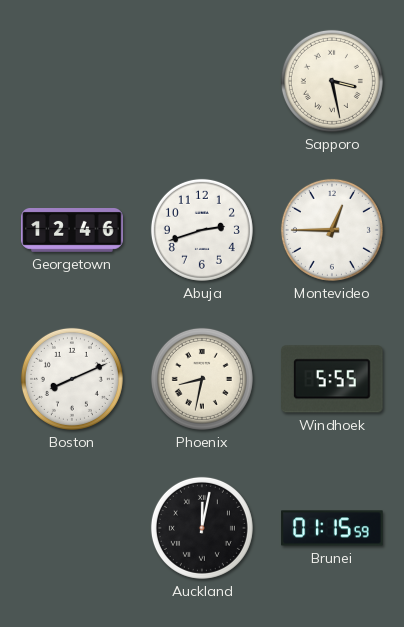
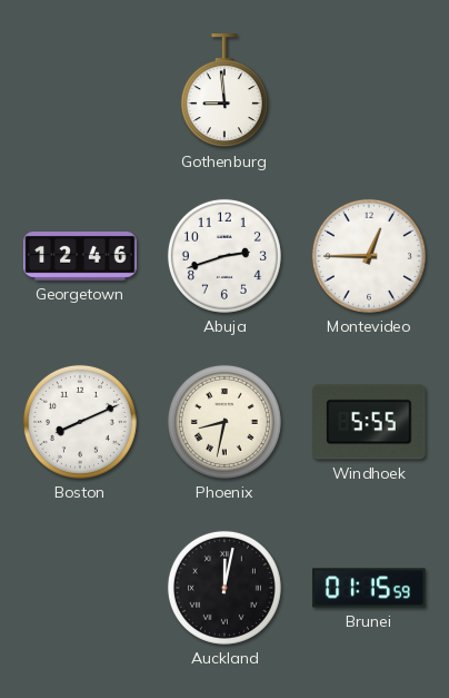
Gothenburg: none -> 8:59 (225, 91)
Sapporo: 3:28 -> none (332, 81)
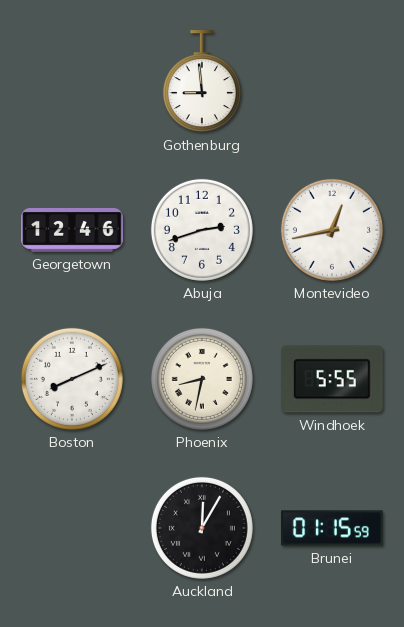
Montevideo: 12:45 -> 12:43 (332, 230)
Auckland: 12:02 -> 12:05 (202, 528)
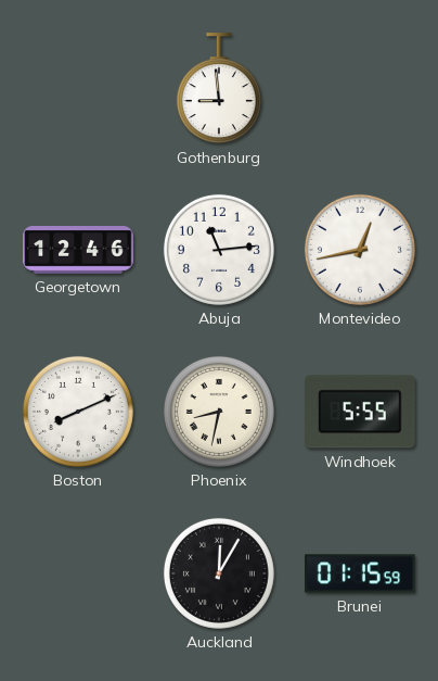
Abuja: 2:42 -> 11:14 (219, 250)
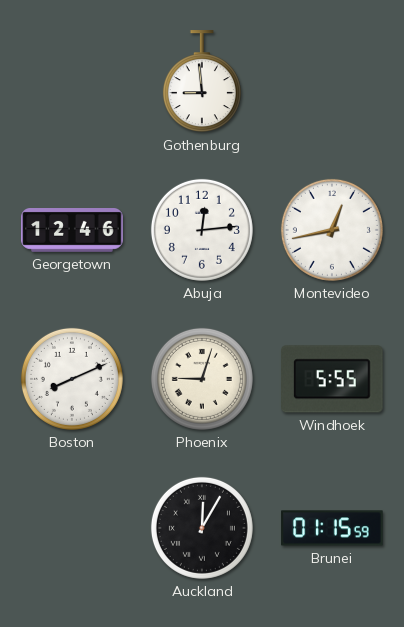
Abuja: 11:14 -> 12:14 (202, 230)
Phoenix: 8:32 -> 9:03 (202, 379)
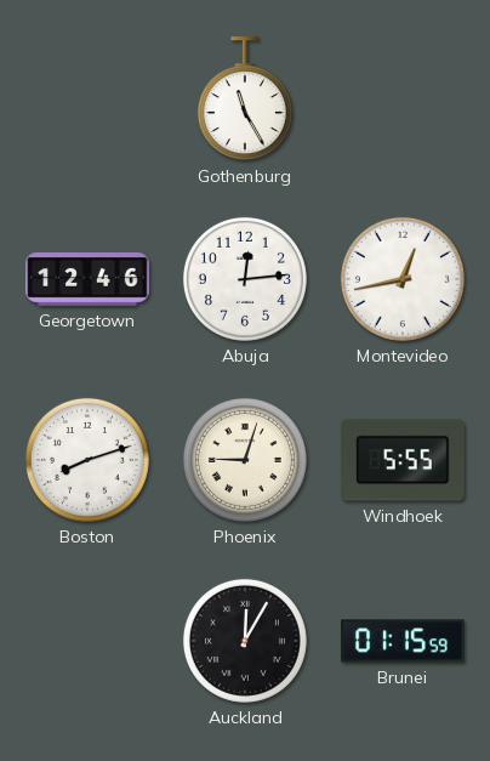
Gothenburg: 8:59 -> 11:25 (245, 100)
Boston: 8:11 -> 8:12 (87, 460)
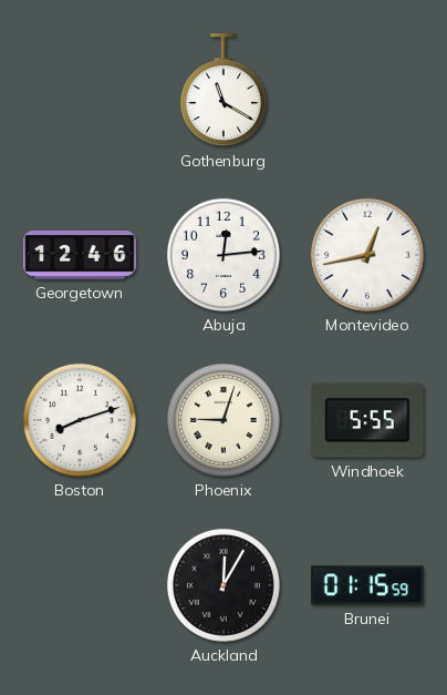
Gothenburg: 11:25 -> 11:20 (224, 91)
